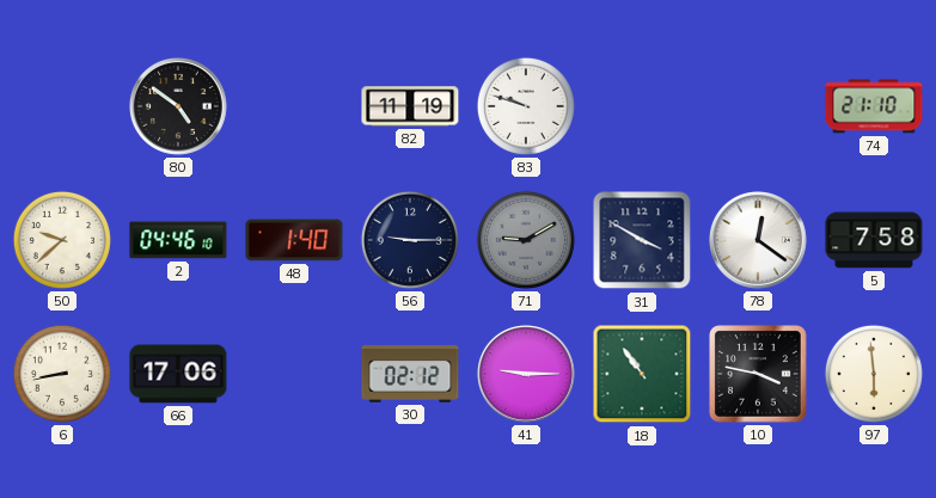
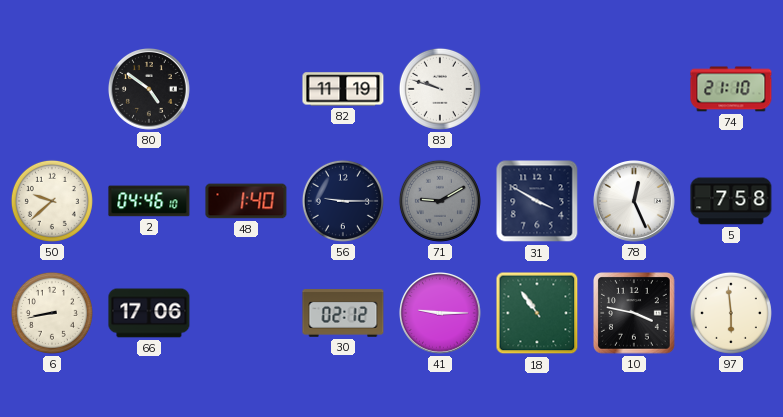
78: 12:21 -> 12:26 (635, 202)
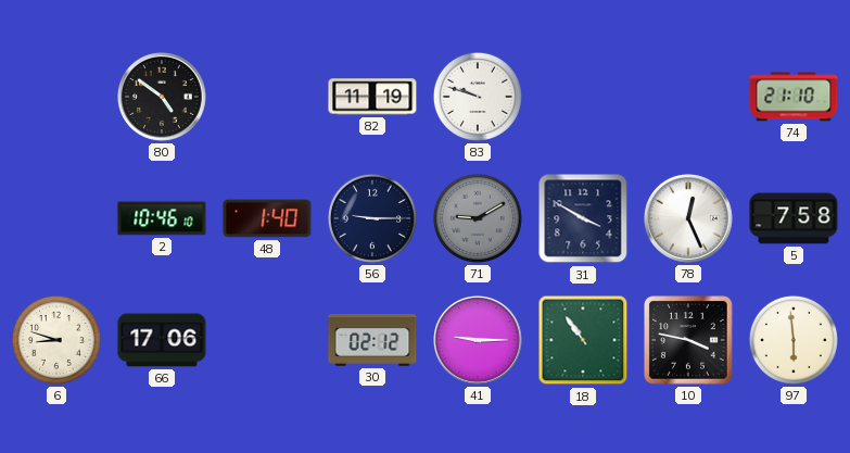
50: 9:38 -> none (52, 201)
2: 04:46 -> 10:46 (162, 218)
6: 8:43 -> 8:48 (56, 340)
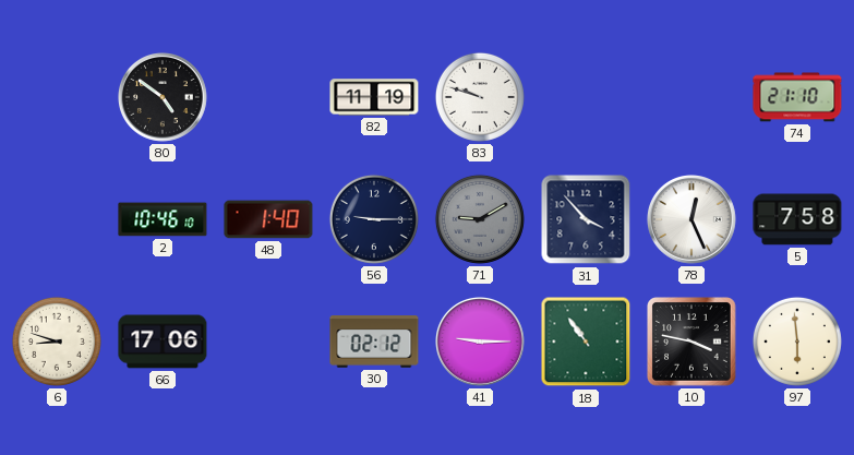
31: 3:50 -> 3:53 (586, 219)
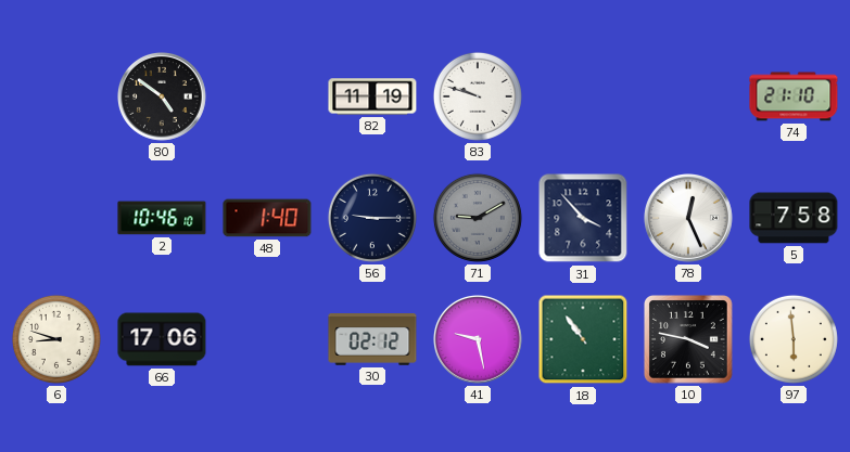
41: 9:15 -> 9:28 (479, 340)
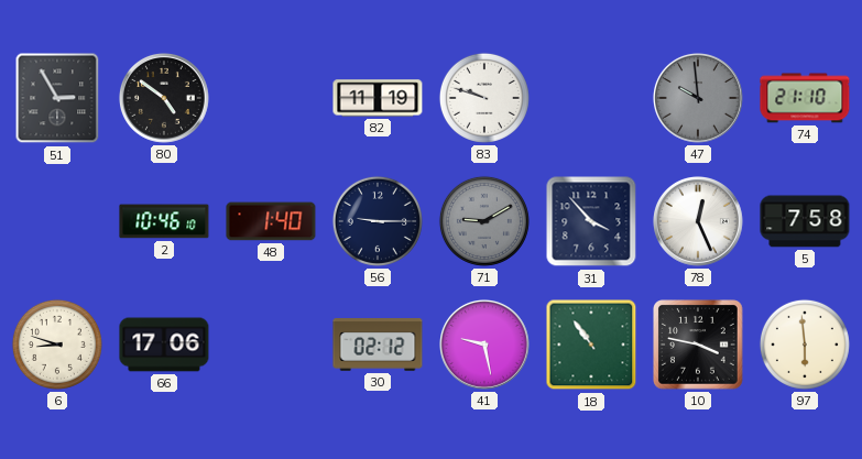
51: none -> 2:55 (57, 98)
47: none -> 9:59 (699, 99)
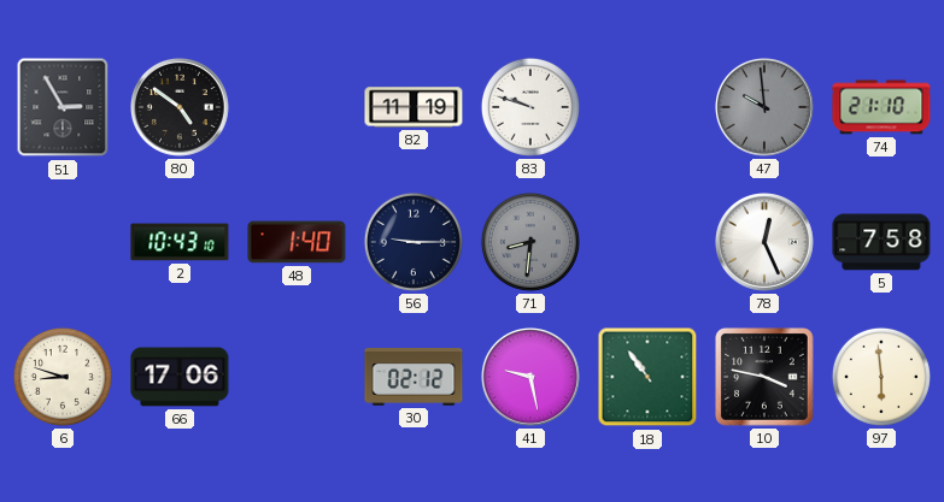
2: 10:46 -> 10:43 (180, 242)
71: 9:10 -> 8:31 (530, 242)
31: 3:53 -> none (591, 221)
